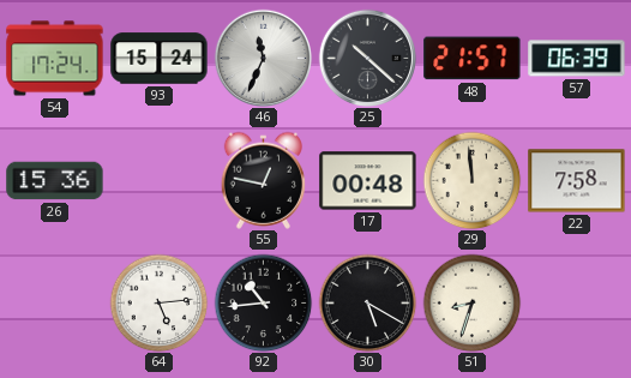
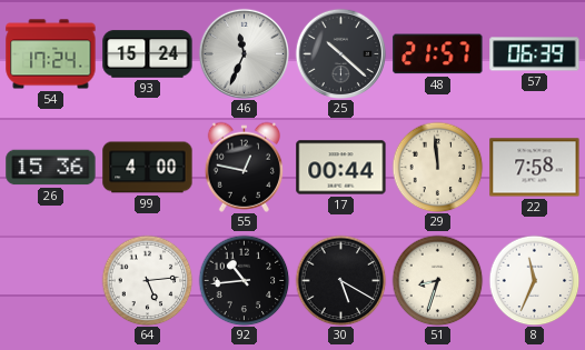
99: none -> 4:00 (148, 168)
17: 00:48 -> 00:44 (341, 168)
8: none -> 11:34 (534, 280)
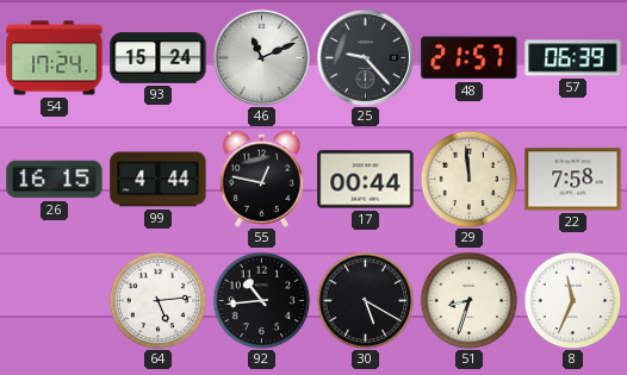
46: 11:34 -> 11:11 (261, 57)
25: 10:22 -> 9:23 (365, 57)
26: 15:36 -> 16:15 (55, 180)
99: 4:00 -> 4:44 (159, 180)
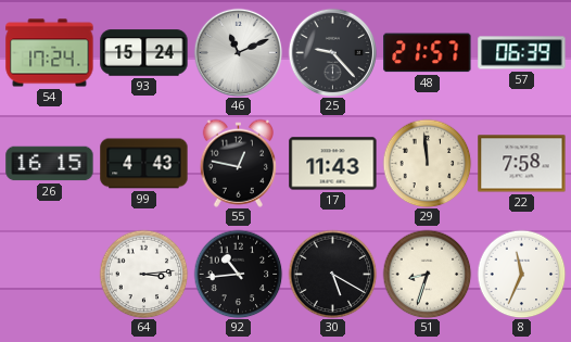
99: 4:44 -> 4:43 (144, 164)
17: 00:44 -> 11:43 (333, 164)
64: 5:14 -> 3:14 (143, 274)
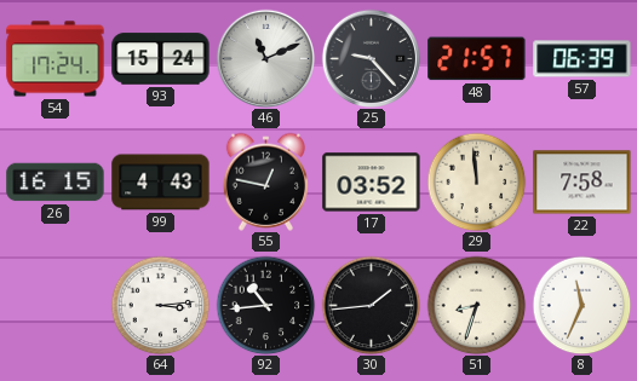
17: 11:43 -> 03:52 (372, 183)
30: 5:20 -> 1:44 (371, 305)
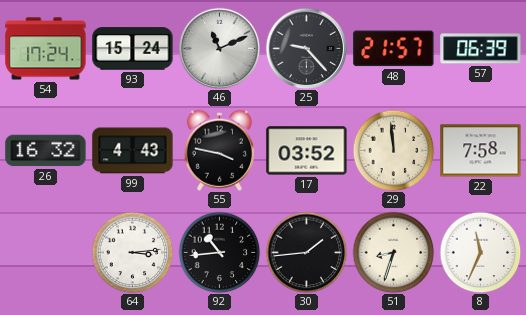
26: 16:15 -> 16:32 (46, 151)
55: 12:47 -> 3:47 (219, 150)
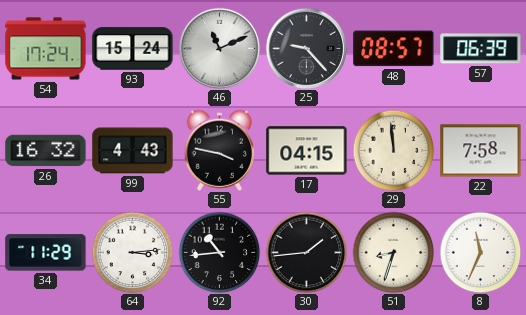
48: 21:57 -> 08:57 (394, 49)
17: 03:52 -> 04:15 (307, 151)
34: none -> 11:29 (46, 253)
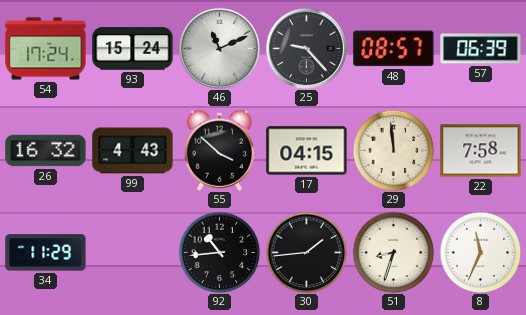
55: 3:47 -> 3:52 (219, 150)
64: 3:14 -> none (132, 252)
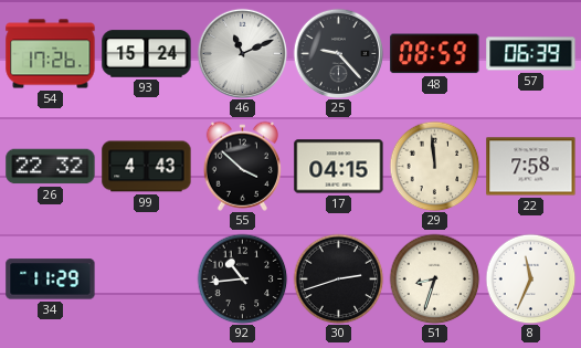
54: 17:24 -> 17:26 (51, 54)
48: 08:57 -> 08:59 (435, 54)
26: 16:32 -> 22:32 (51, 167)
30: 1:44 -> 2:42 (338, 278)
